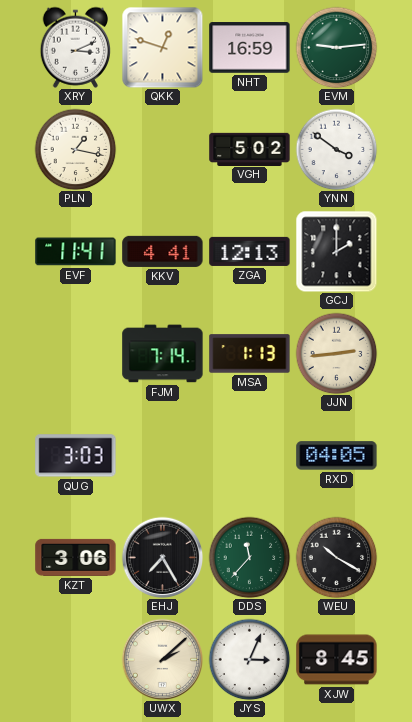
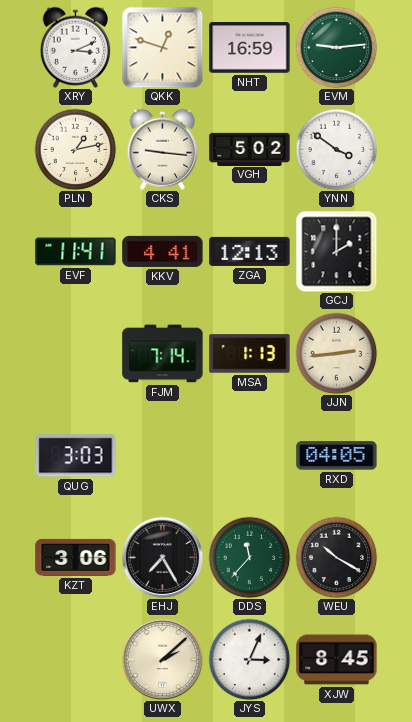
PLN: 1:17 -> 1:13 (75, 149)
CKS: none -> 9:16 (162, 149)
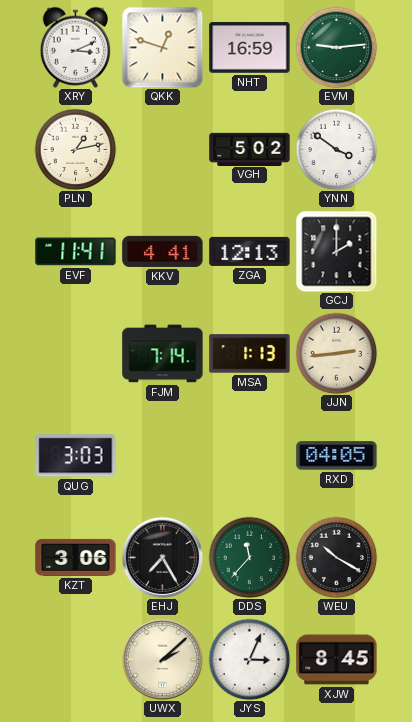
CKS: 9:16 -> none (162, 149)
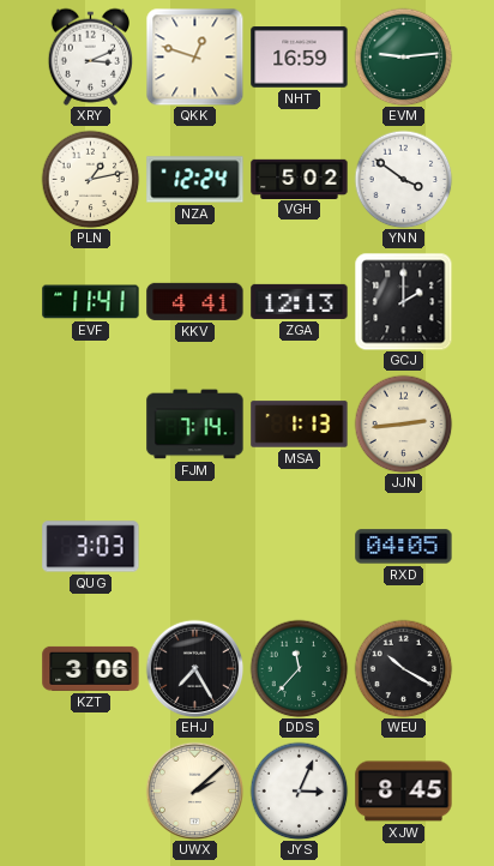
NZA: none -> 12:24 (195, 180)
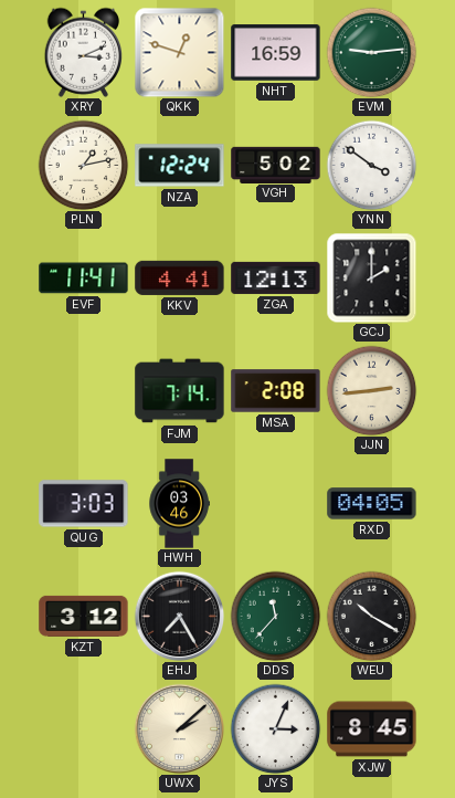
MSA: 1:13 -> 2:08 (276, 391)
HWH: none -> 03:46 (179, 504)
KZT: 3:06 -> 3:12 (84, 616)
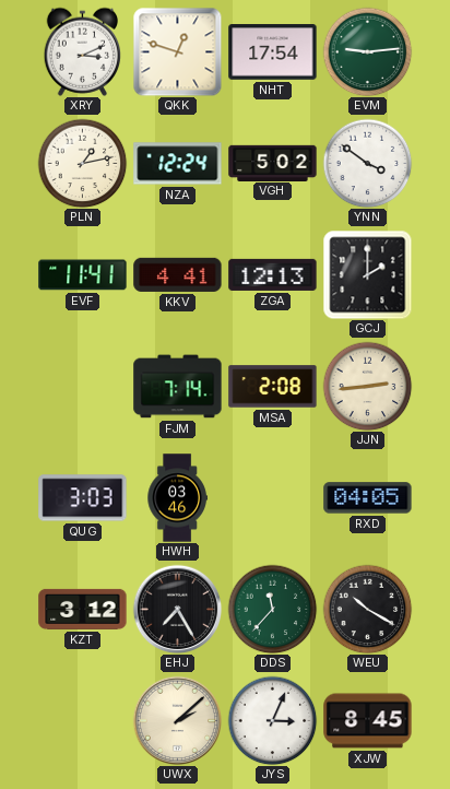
NHT: 16:59 -> 17:54 (273, 52)
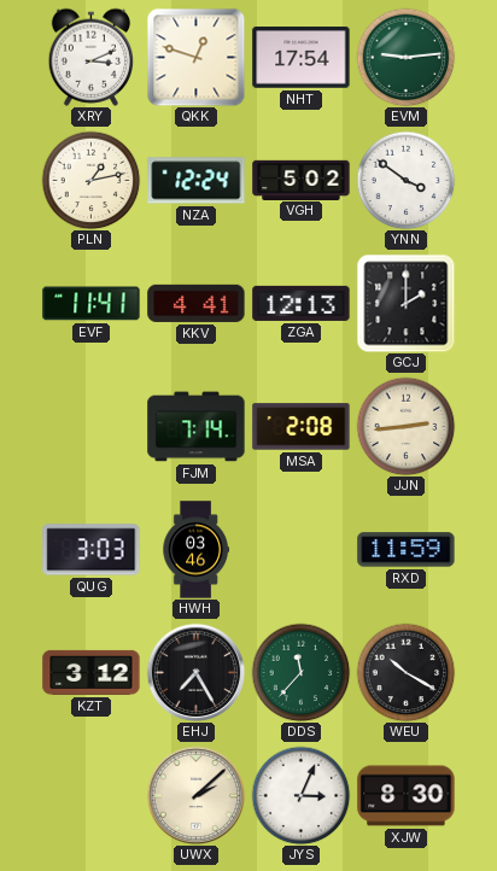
RXD: 04:05 -> 11:59 (407, 550)
XJW: 8:45 -> 8:30 (407, 796)
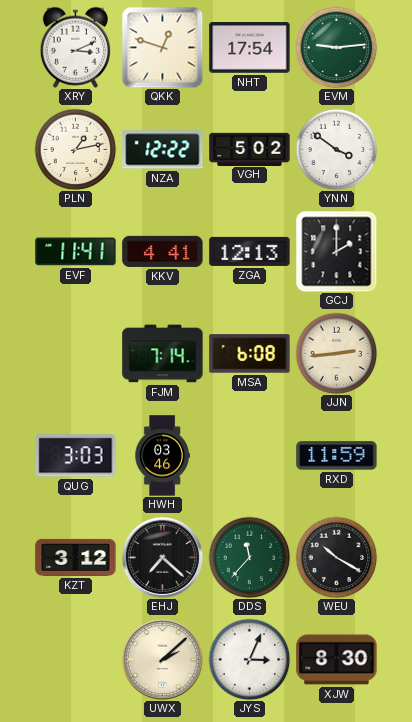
NZA: 12:24 -> 12:22 (163, 150)
MSA: 2:08 -> 6:08 (250, 354)
EHJ: 7:25 -> 7:22 (162, 557)
